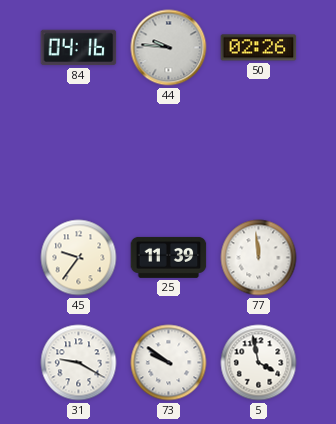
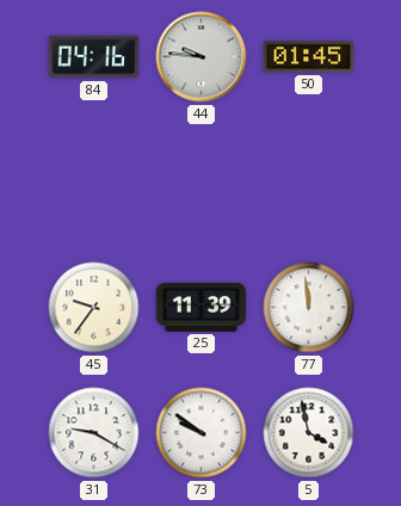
50: 02:26 -> 01:45 (309, 57)
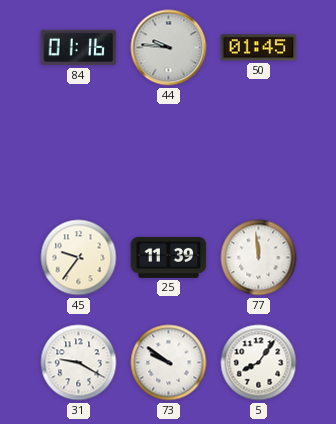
84: 04:16 -> 01:16 (79, 48)
5: 3:58 -> 8:06 (259, 363)
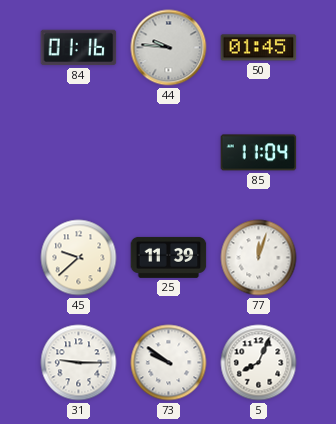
85: none -> 11:04 (259, 153)
45: 9:36 -> 9:38 (79, 258)
77: 11:59 -> 12:03 (259, 258)
31: 9:20 -> 9:15 (79, 363)
5: 8:06 -> 8:04 (259, 363)
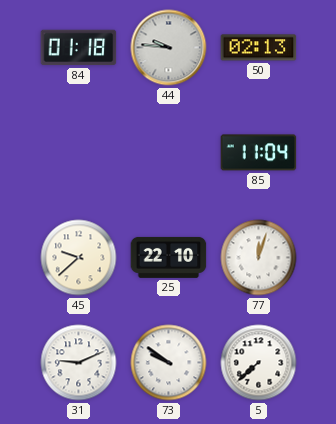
84: 01:16 -> 01:18 (79, 48)
50: 01:45 -> 02:13 (259, 48)
25: 11:39 -> 22:10 (169, 257)
31: 9:15 -> 9:11 (79, 363)
5: 8:04 -> 7:38 (259, 363)
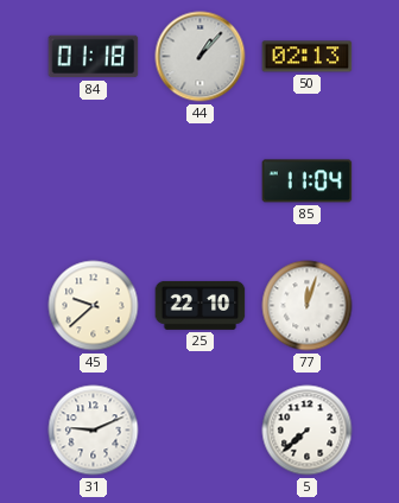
44: 9:46 -> 1:07 (201, 57)
73: 9:51 -> none (169, 363)
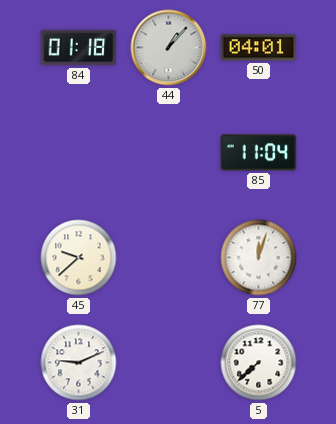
50: 02:13 -> 04:01 (259, 48)
25: 22:10 -> none (201, 305)
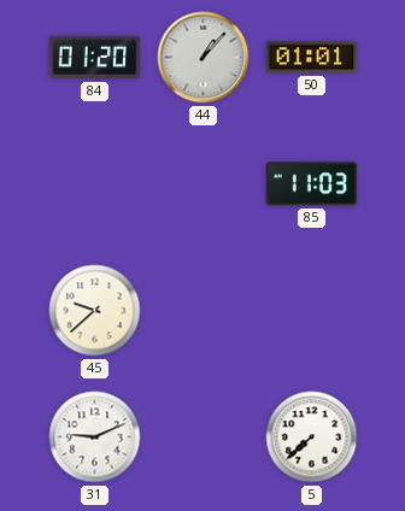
84: 01:18 -> 01:20 (95, 58)
50: 04:01 -> 01:01 (312, 58)
85: 11:04 -> 11:03 (312, 184)
77: 12:03 -> none (259, 258)
